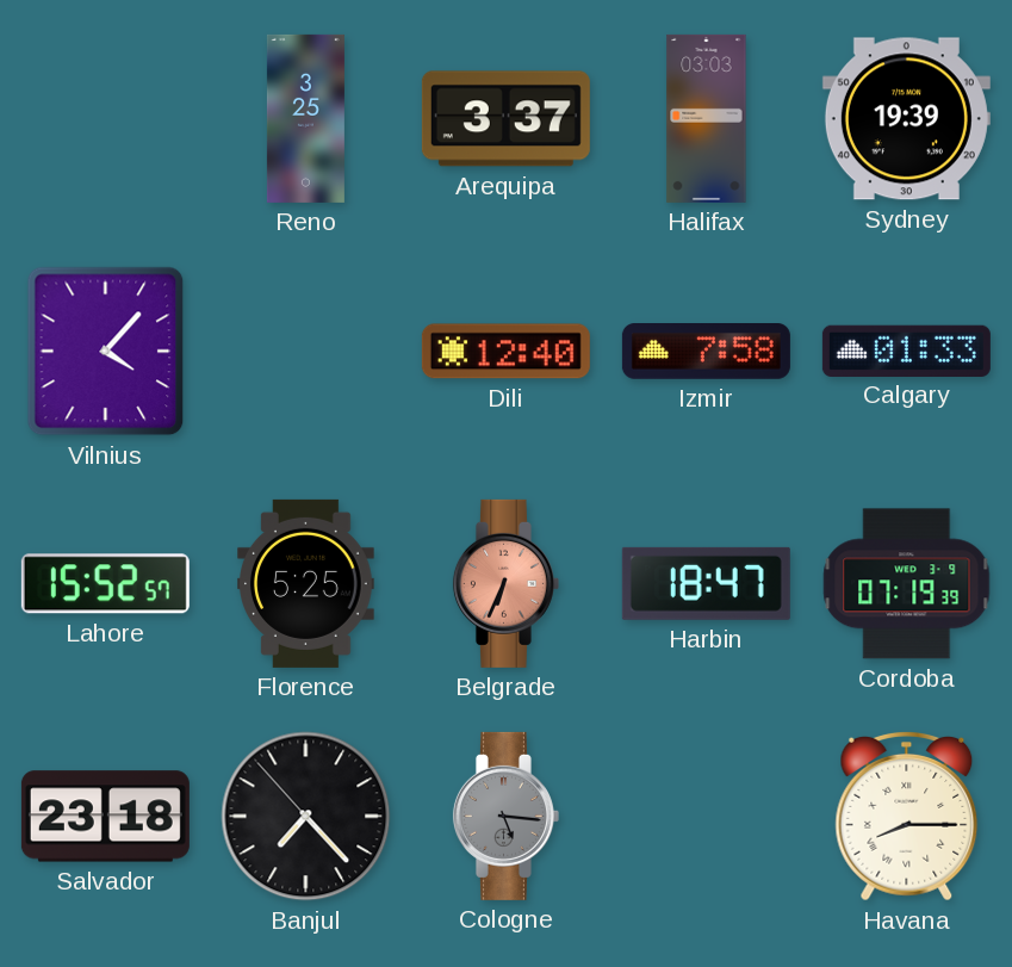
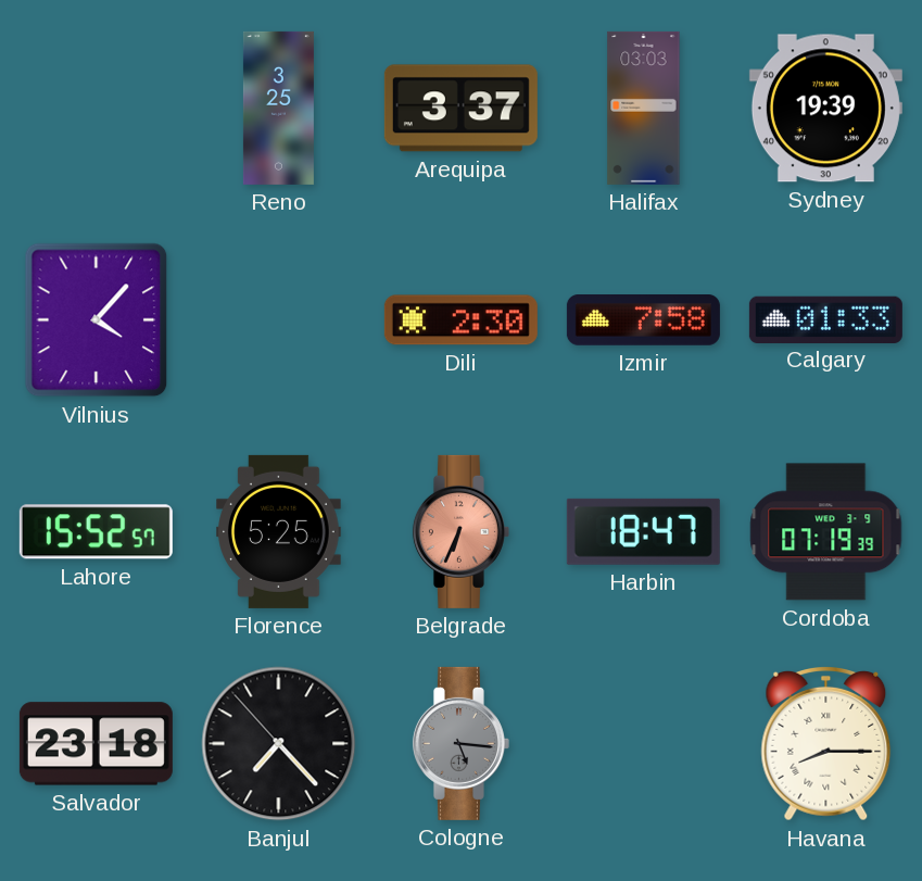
Dili: 12:40 -> 2:30 (460, 320)
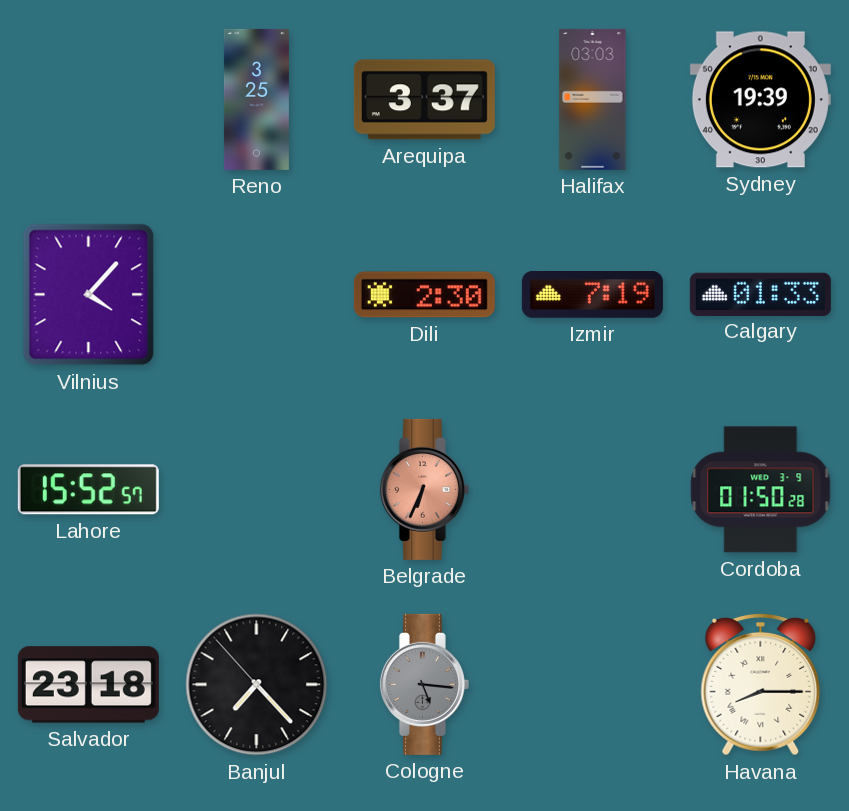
Izmir: 7:58 -> 7:19 (592, 295)
Florence: 5:25 -> none (279, 531)
Harbin: 18:47 -> none (643, 531)
Cordoba: 07:19 -> 01:50 (761, 490)
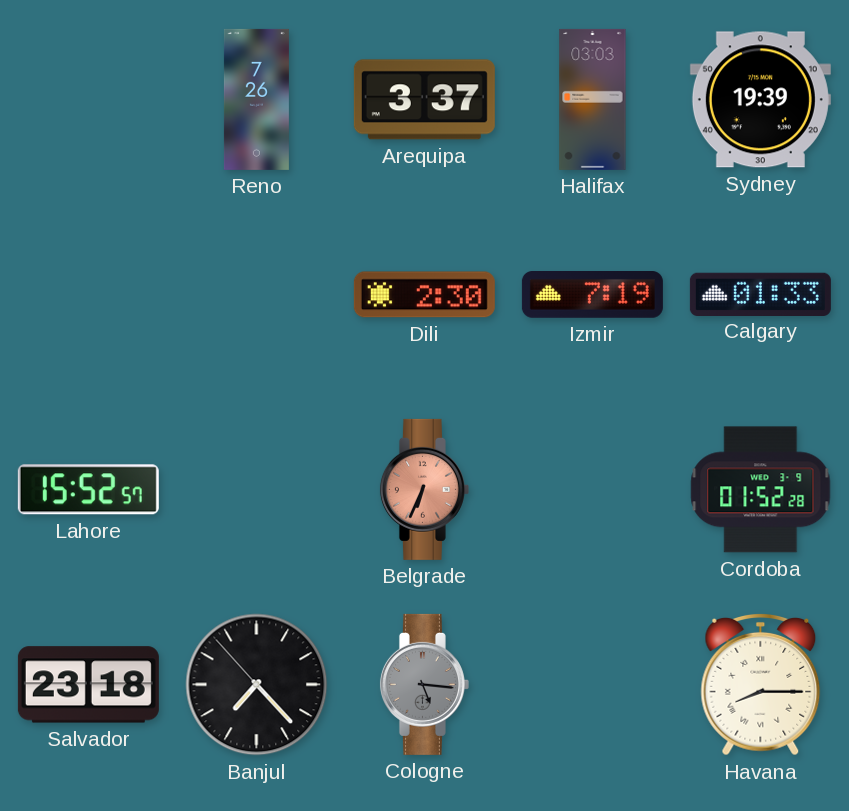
Reno: 3:25 -> 7:26 (256, 99)
Vilnius: 4:07 -> none (89, 295)
Cordoba: 01:50 -> 01:52 (761, 490)
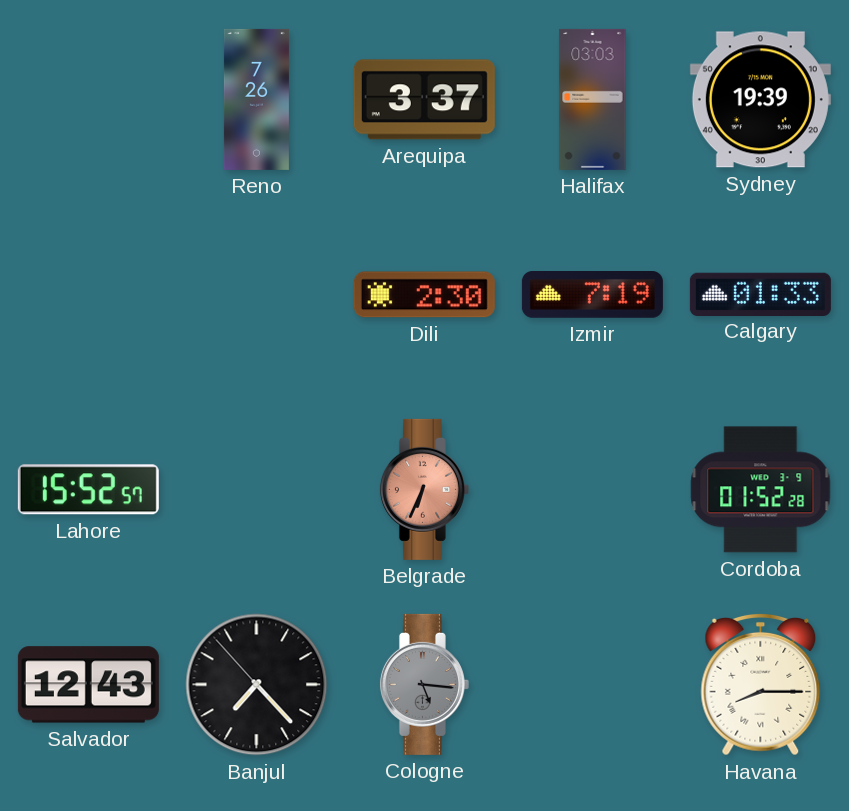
Salvador: 23:18 -> 12:43 (88, 685)
